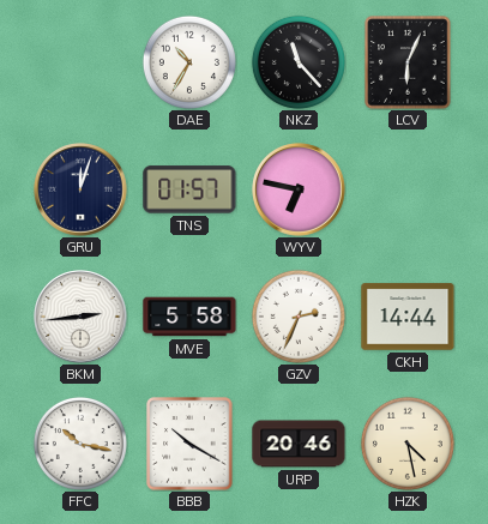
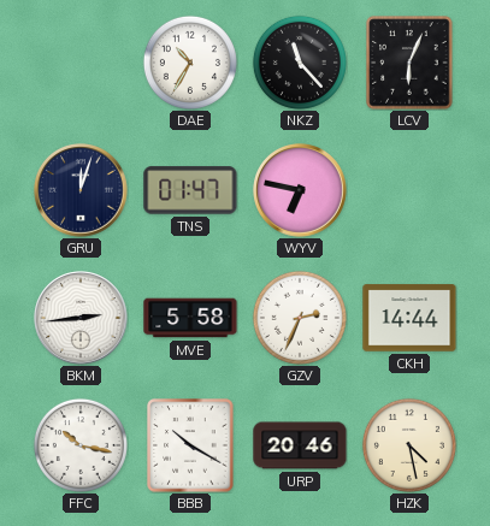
TNS: 01:57 -> 01:47 (190, 190)
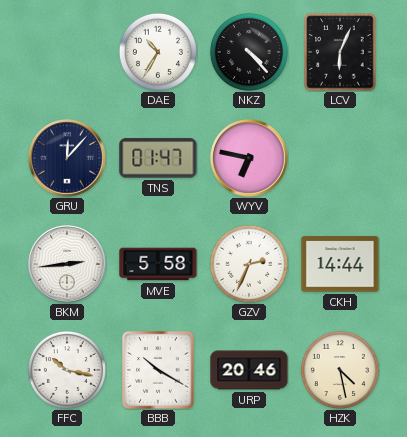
NKZ: 11:23 -> 4:23 (249, 52)
GRU: 12:03 -> 12:07 (67, 158)
